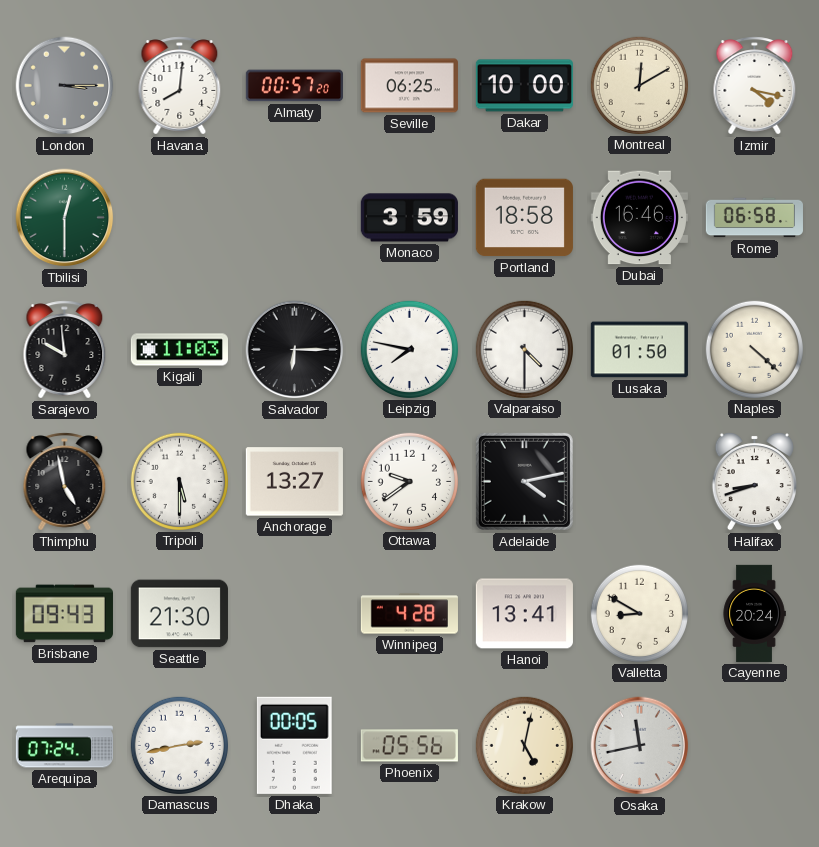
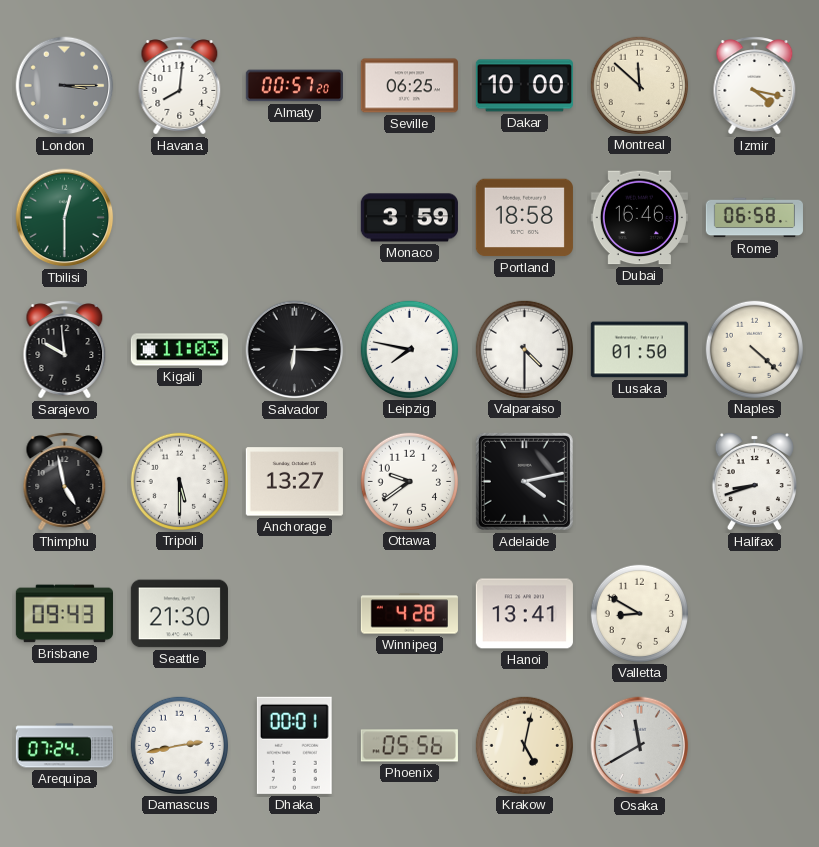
Montreal: 12:10 -> 11:52 (639, 85)
Cayenne: 20:24 -> none (754, 613)
Dhaka: 00:05 -> 00:01 (294, 745)
Osaka: 11:43 -> 11:40 (640, 746)
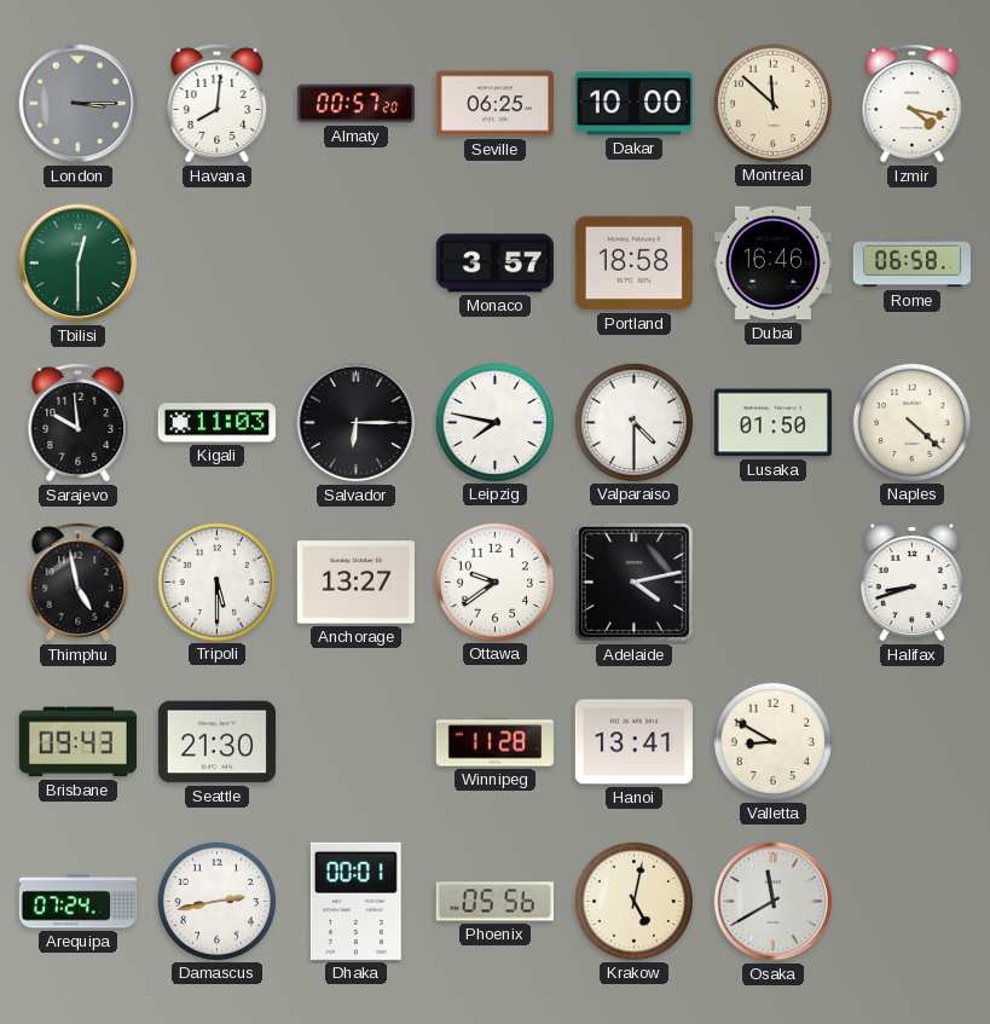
Monaco: 3:59 -> 3:57 (494, 264)
Winnipeg: 4:28 -> 11:28 (494, 742)
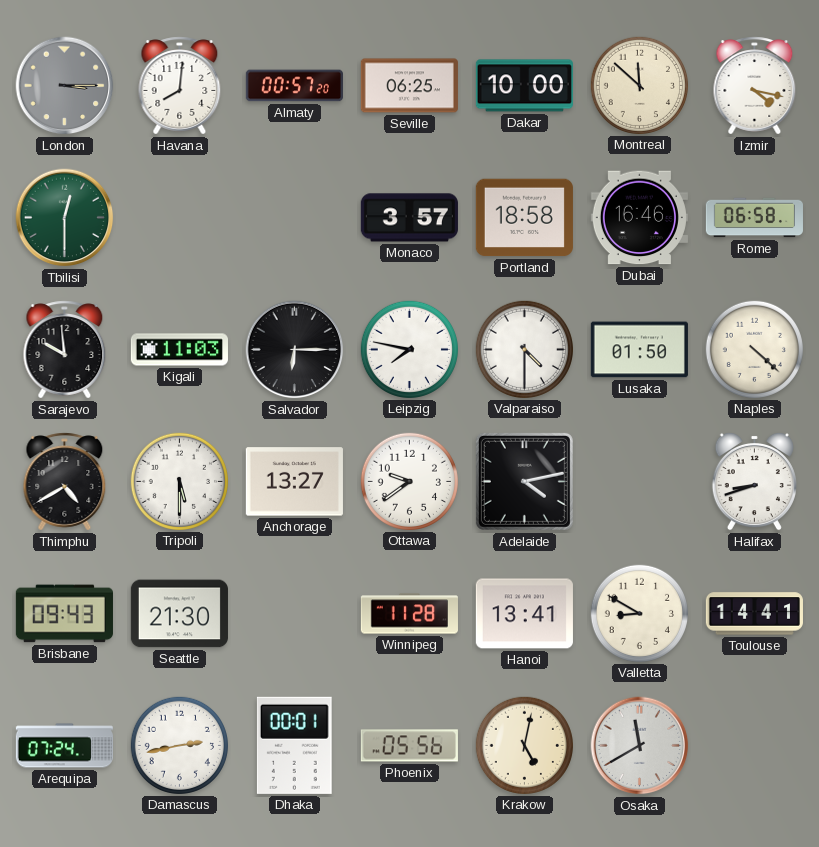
Thimphu: 4:58 -> 4:40 (65, 482)
Toulouse: none -> 14:41 (754, 614)
